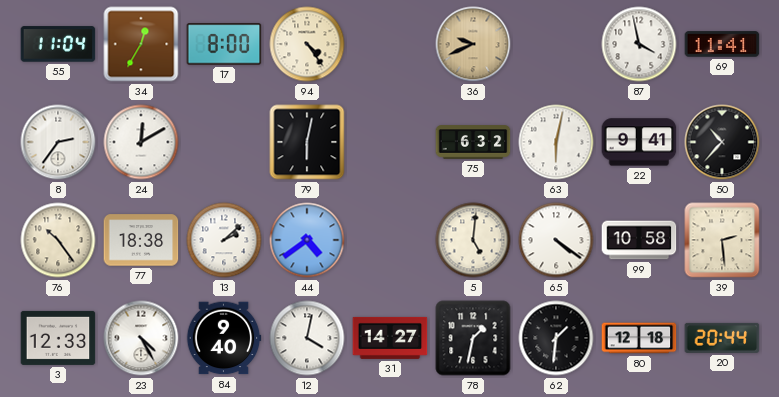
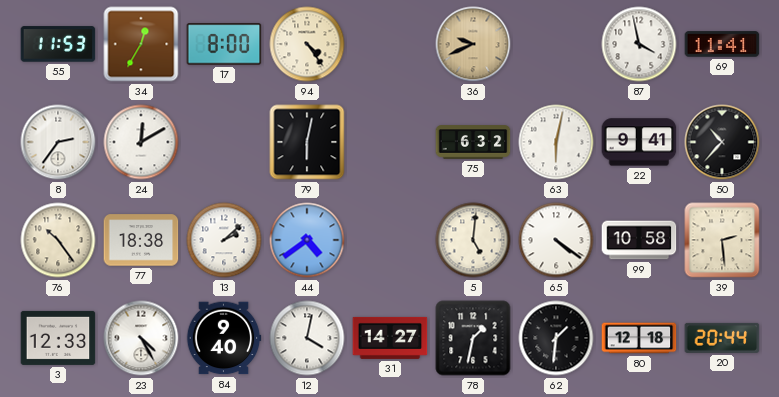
55: 11:04 -> 11:53 (58, 44)
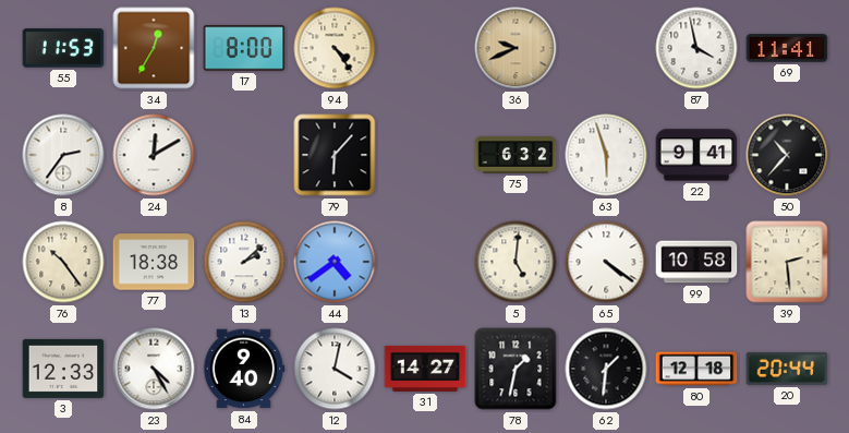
79: 6:02 -> 6:07 (335, 155)
63: 6:02 -> 5:57 (606, 155)
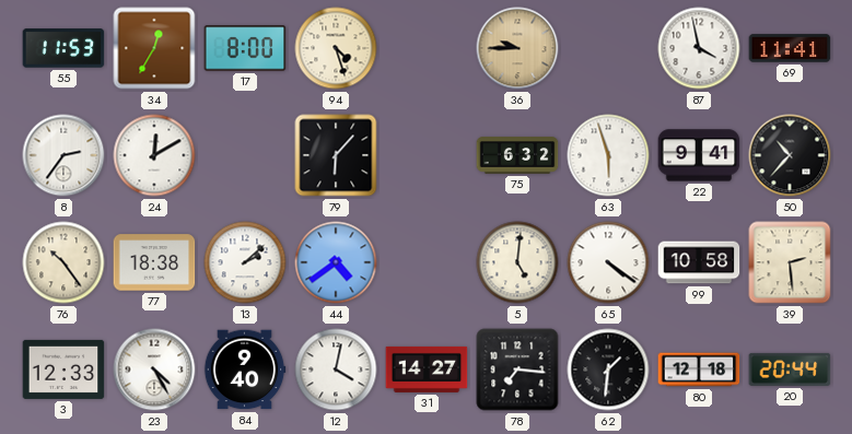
94: 4:24 -> 4:27 (336, 48)
36: 9:41 -> 9:45 (517, 48)
78: 1:32 -> 7:16 (517, 370)
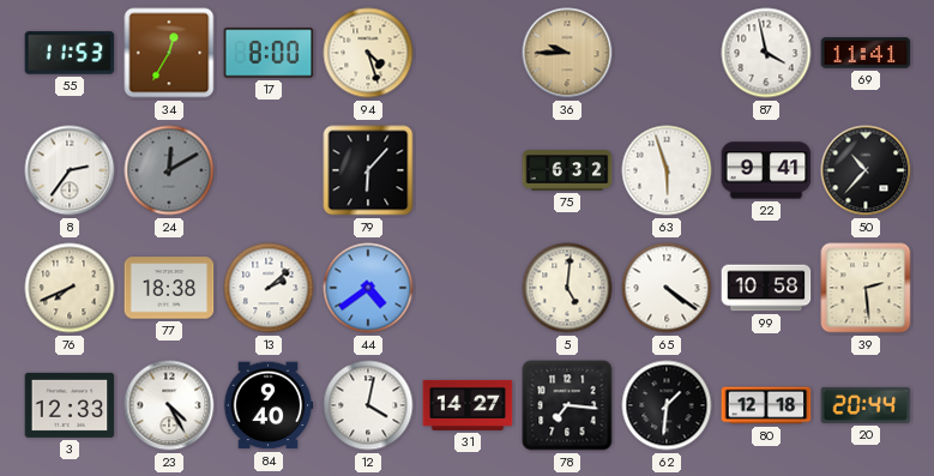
24 dial: white -> grey (169, 170)
76: 10:24 -> 7:41 (70, 288)
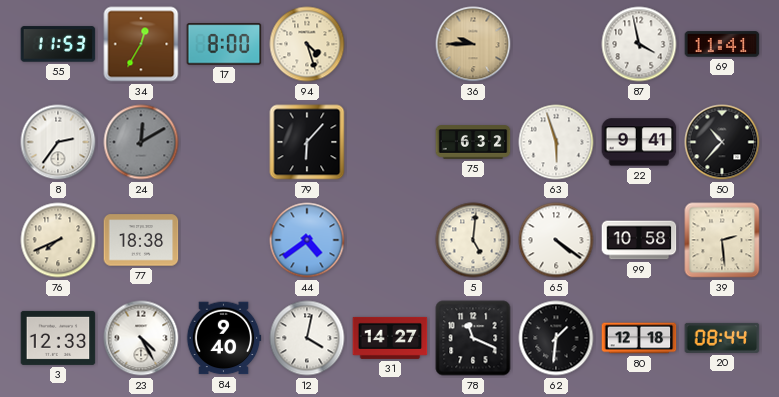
13: 2:08 -> none (269, 288)
78: 7:16 -> 11:19 (473, 338)
20: 20:44 -> 08:44 (722, 338)
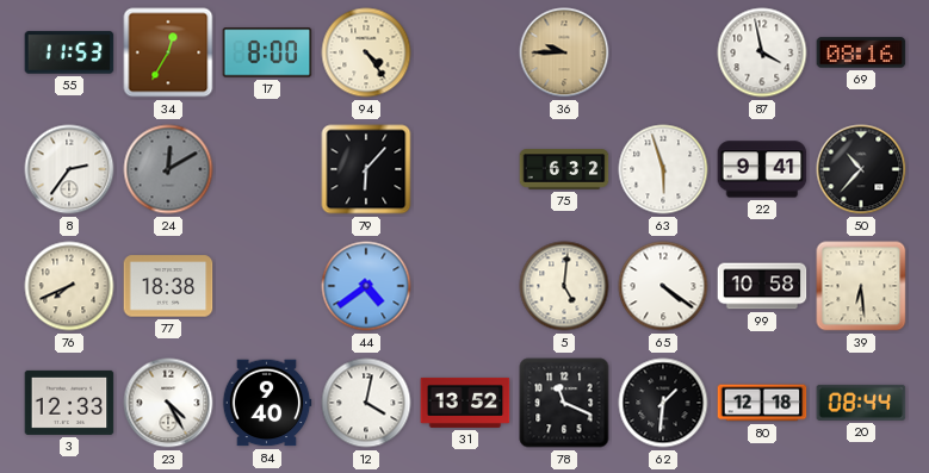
94: 4:27 -> 4:24 (366, 52)
69: 11:41 -> 08:16 (861, 52)
39: 2:29 -> 6:29 (861, 286)
31: 14:27 -> 13:52 (465, 403)
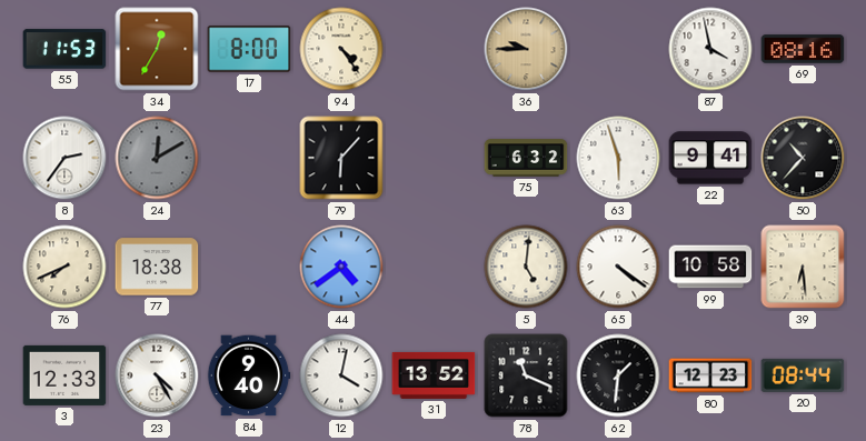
80: 12:18 -> 12:23 (710, 375)
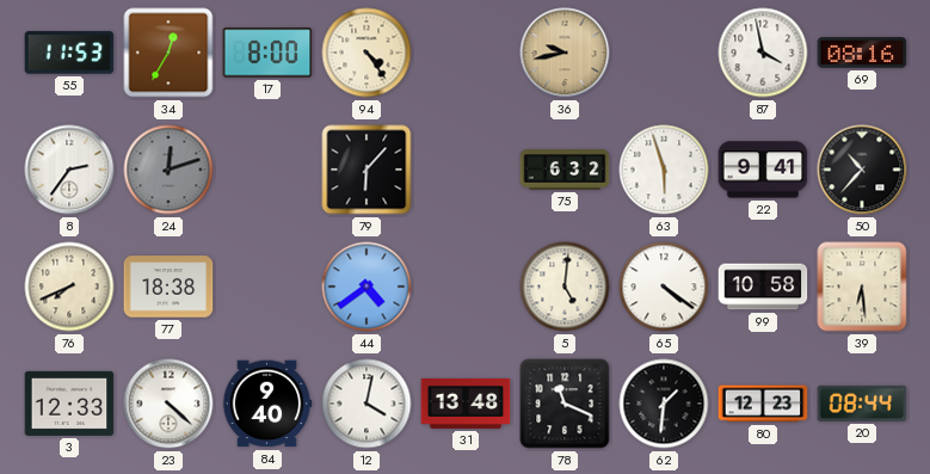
36: 9:45 -> 9:43 (565, 53)
24: 12:10 -> 12:12 (168, 170)
23: 4:25 -> 4:22 (168, 404)
31: 13:52 -> 13:48 (466, 404)
